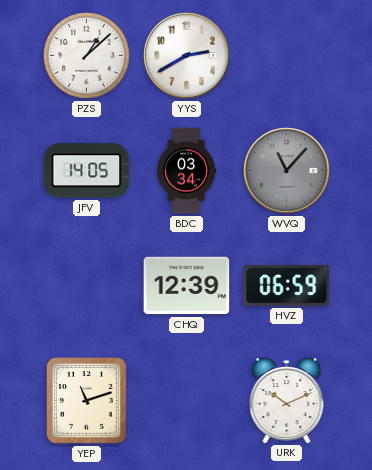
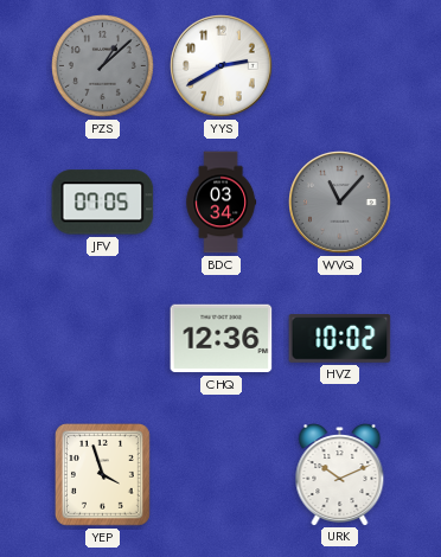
PZS dial: white -> grey (103, 66)
JFV: 14:05 -> 07:05 (103, 203)
CHQ: 12:39 -> 12:36 (222, 339)
HVZ: 06:59 -> 10:02 (340, 339)
YEP: 11:12 -> 3:57 (103, 475)
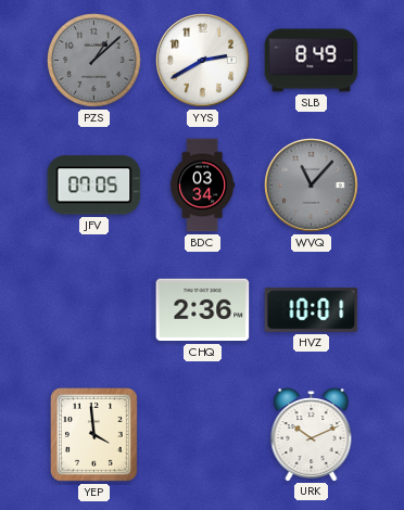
SLB: none -> 8:49 (312, 61)
CHQ: 12:36 -> 2:36 (203, 310)
HVZ: 10:02 -> 10:01 (312, 310)
YEP: 3:57 -> 3:59 (94, 435)
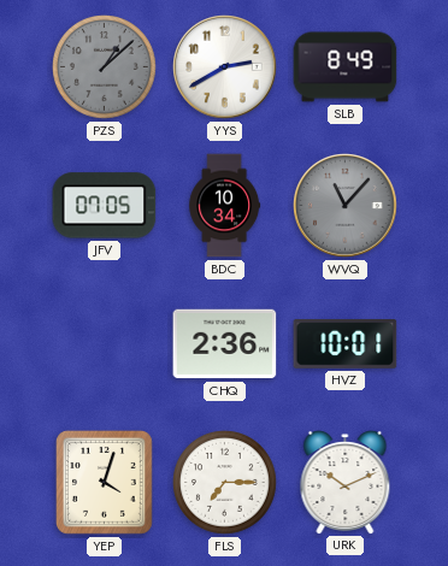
BDC: 03:34 -> 10:34 (225, 206)
YEP: 3:59 -> 4:03 (105, 483)
FLS: none -> 7:15 (225, 483)
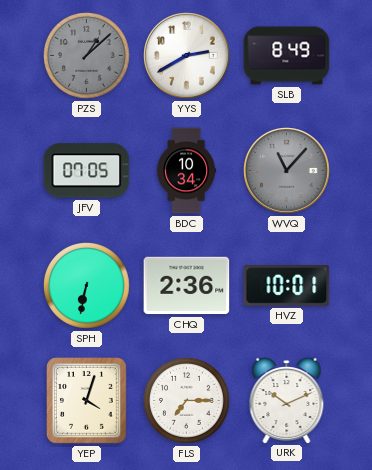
SPH: none -> 6:32 (87, 286)
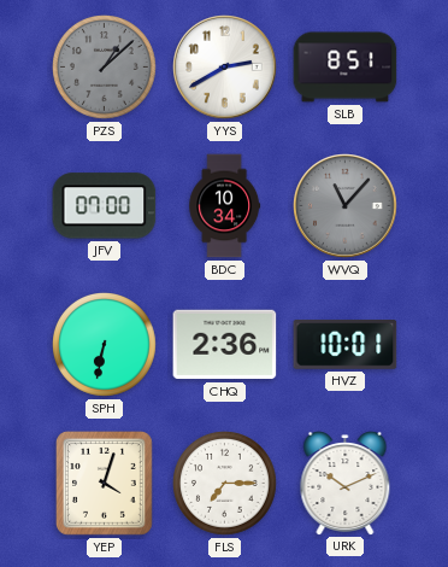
SLB: 8:49 -> 8:51 (346, 68)
JFV: 07:05 -> 07:00 (105, 206)
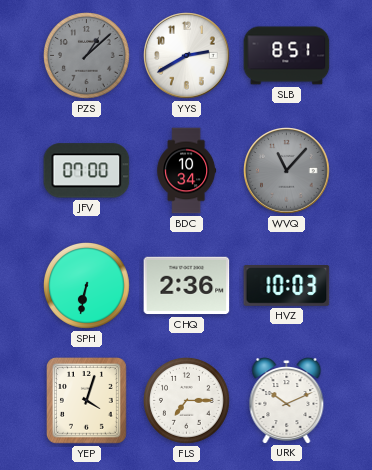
HVZ: 10:01 -> 10:03 (287, 286)
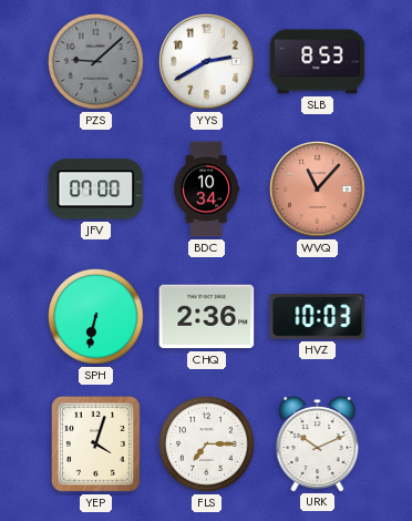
PZS: 1:08 -> 9:08 (96, 62)
SLB: 8:51 -> 8:53 (318, 62)
WVQ dial: grey -> salmon (318, 190)
